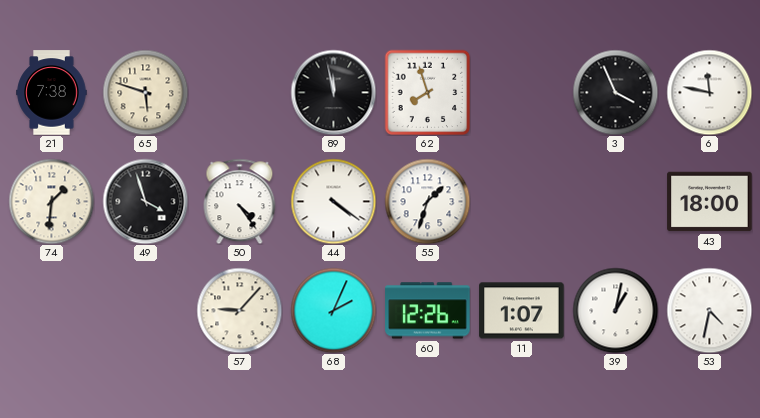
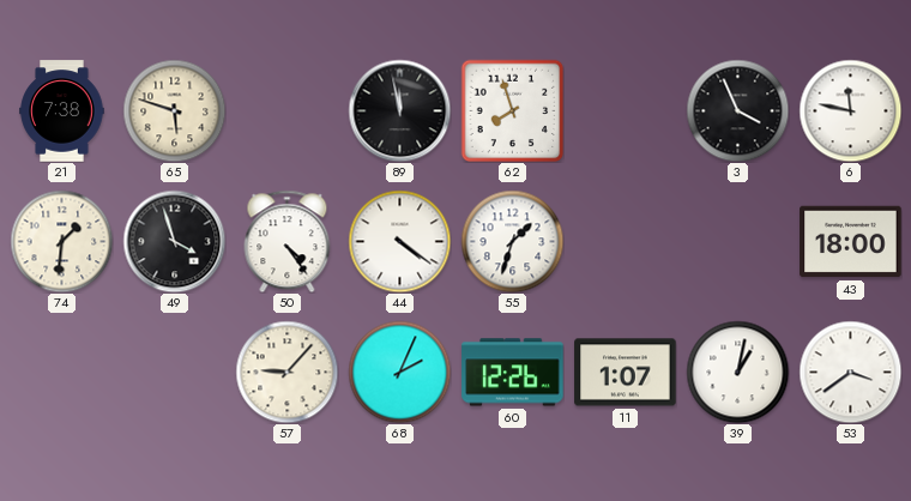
53: 4:32 -> 3:39 (850, 372)
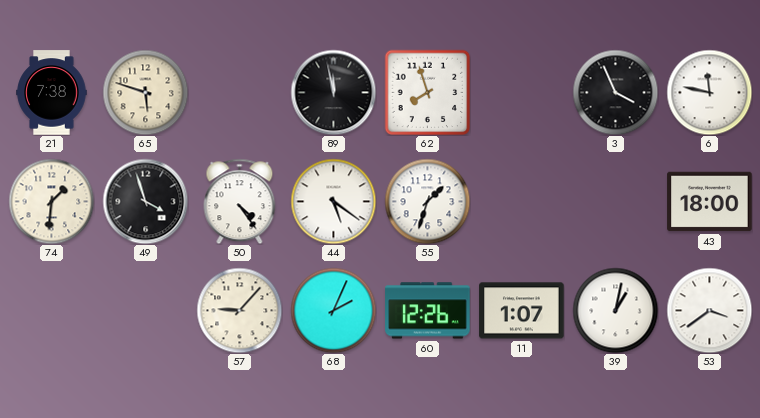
44: 4:21 -> 5:21 (333, 201)
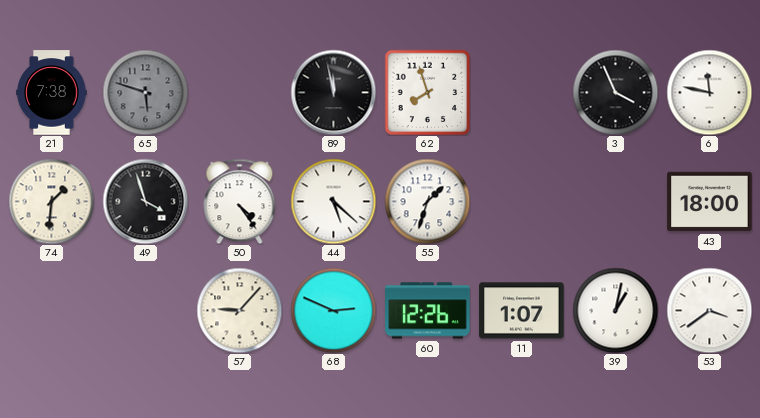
65 dial: cream -> grey (145, 92)
44: 5:21 -> 5:22 (333, 201)
68: 2:04 -> 2:49 (333, 310)
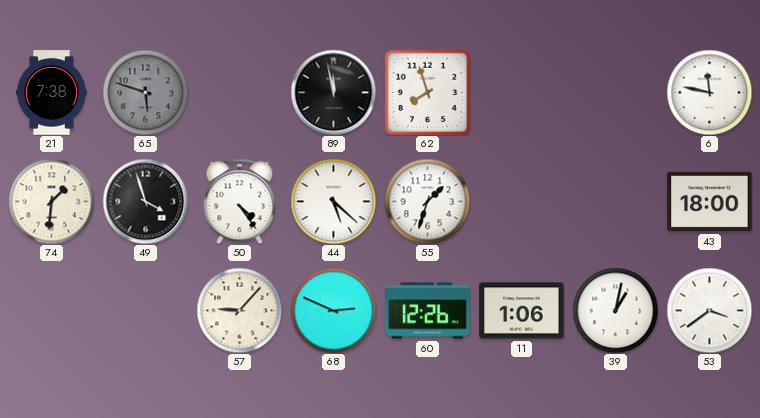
3: 3:56 -> none (615, 92)
11: 1:07 -> 1:06 (522, 311)
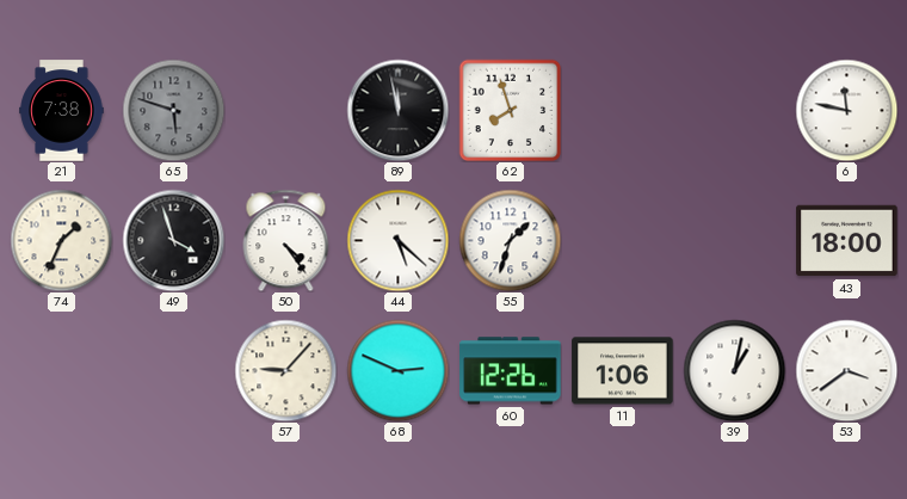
74: 1:31 -> 1:34 (61, 240)
